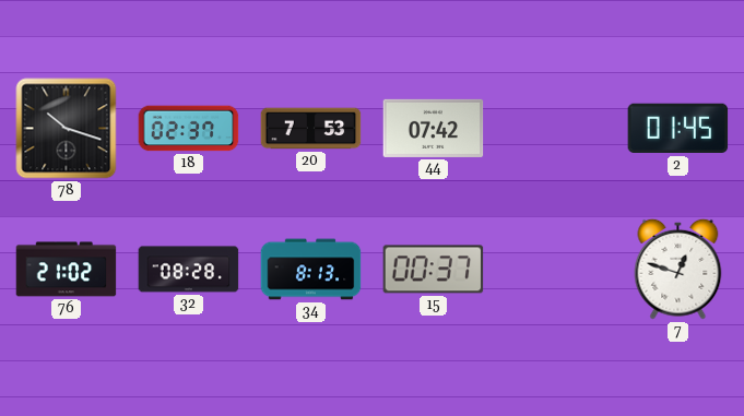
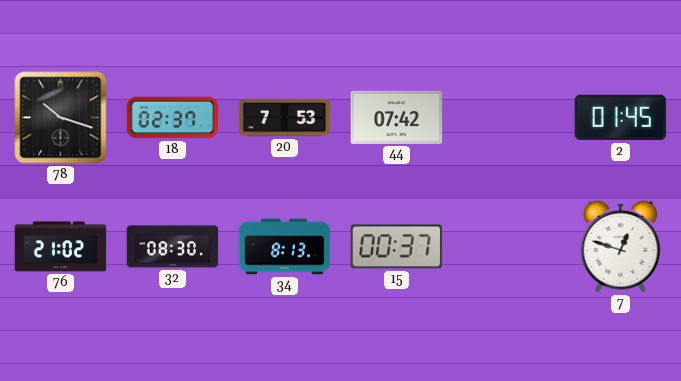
32: 08:28 -> 08:30 (173, 247)
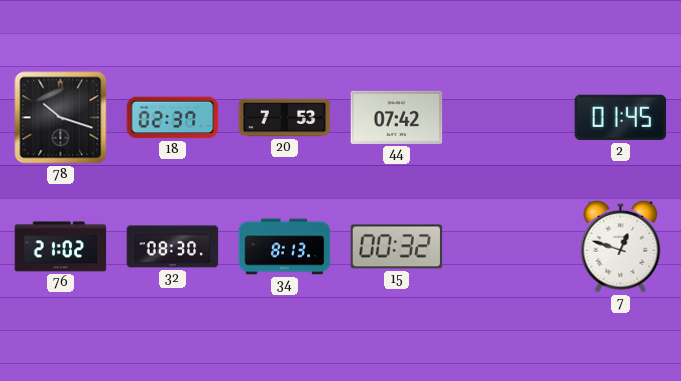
15: 00:37 -> 00:32 (397, 247)
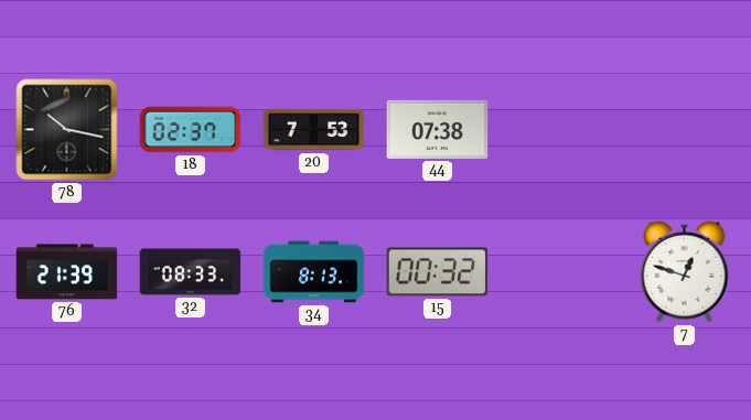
78: 10:18 -> 10:17 (67, 130)
44: 07:42 -> 07:38 (438, 129)
2: 01:45 -> none (621, 118)
76: 21:02 -> 21:39 (67, 272)
32: 08:30 -> 08:33 (191, 272)
